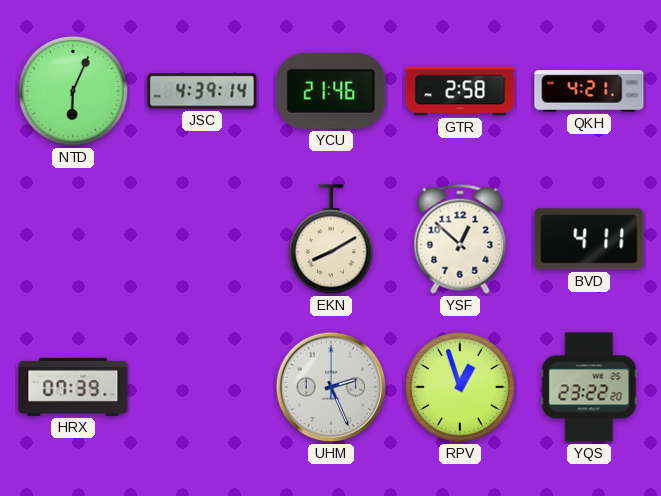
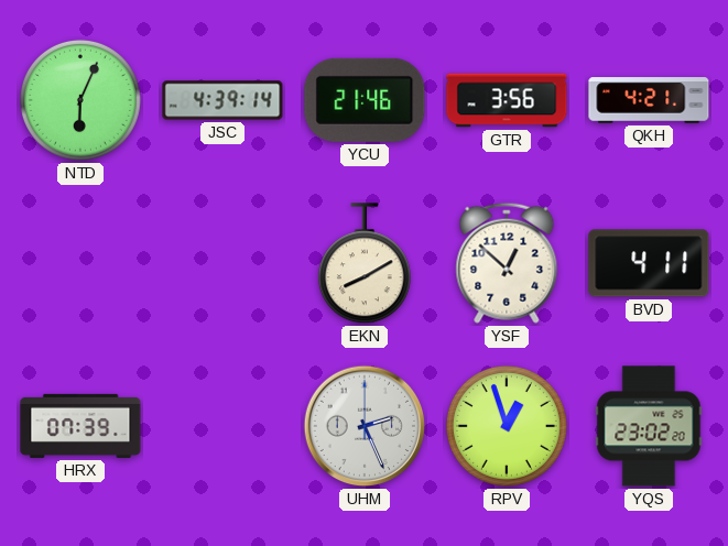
GTR: 2:58 -> 3:56 (507, 100)
YQS: 23:22 -> 23:02 (649, 426)
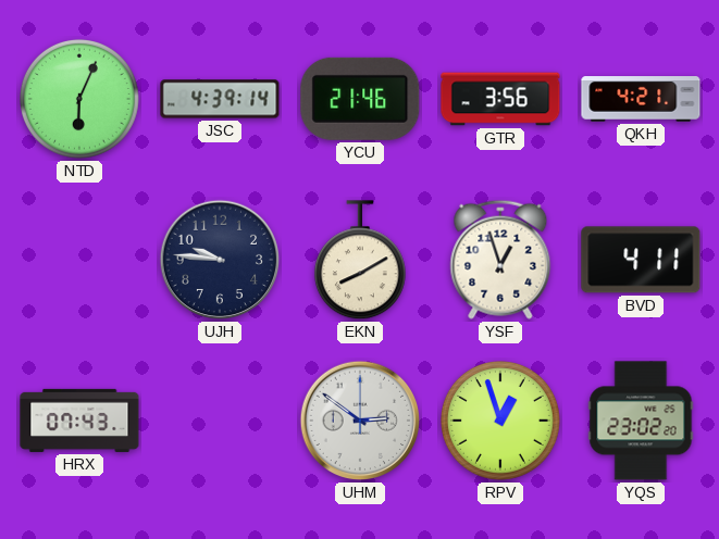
UJH: none -> 9:46 (220, 260)
YSF: 12:52 -> 12:57 (500, 260)
HRX: 07:39 -> 07:43 (79, 421)
UHM: 2:26 -> 2:51 (360, 421)
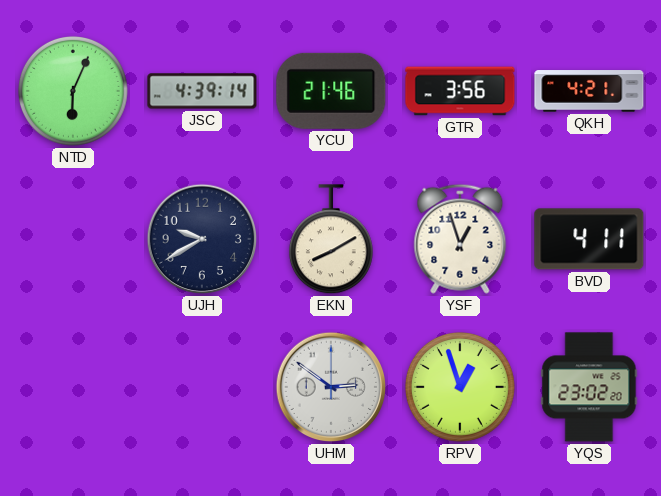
UJH: 9:46 -> 9:40 (202, 239)
HRX: 07:43 -> none (79, 421)
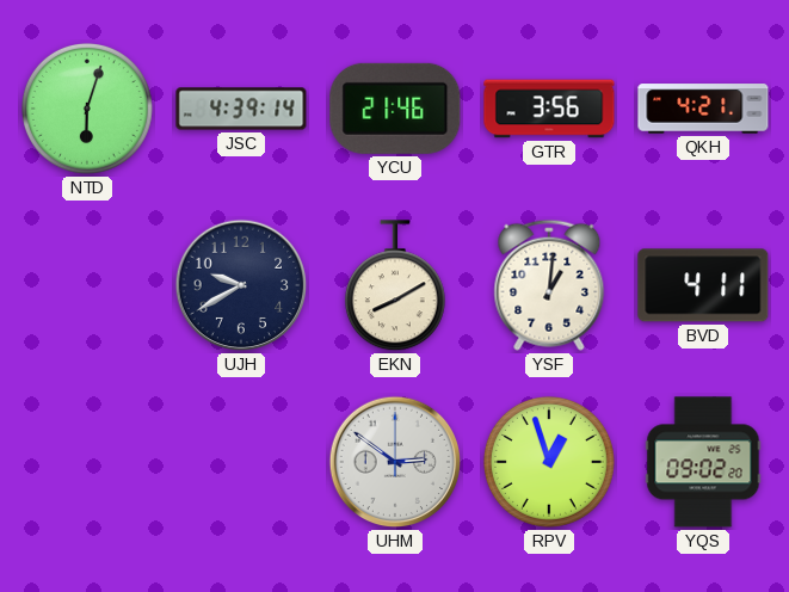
NTD: 6:04 -> 6:03 (87, 109)
YSF: 12:57 -> 1:01 (549, 285)
YQS: 23:02 -> 09:02 (703, 462)
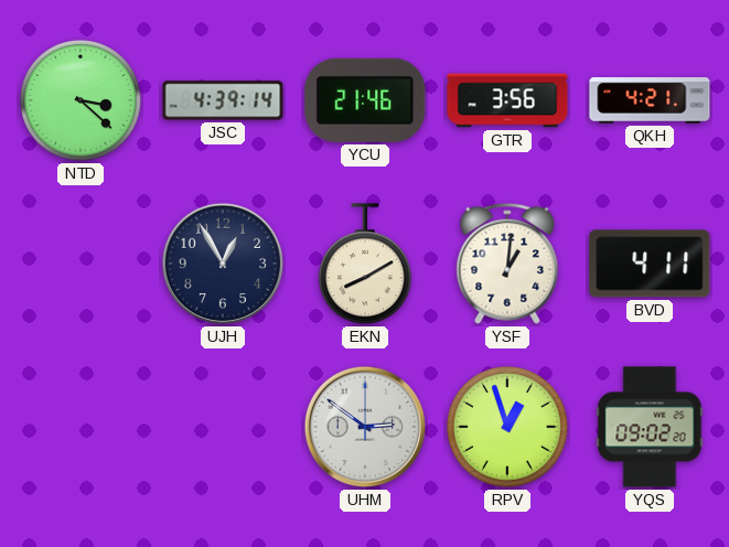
NTD: 6:03 -> 3:22 (81, 100)
UJH: 9:40 -> 12:55 (223, 264)
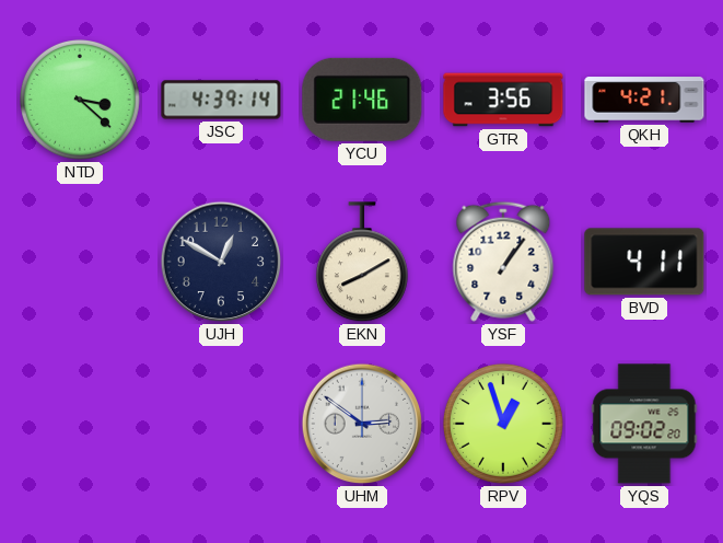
UJH: 12:55 -> 12:50 (221, 262)
YSF: 1:01 -> 1:06 (503, 262)
